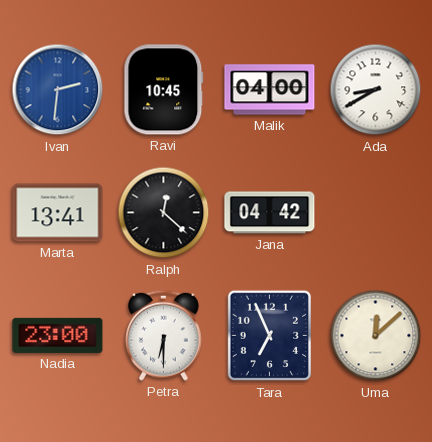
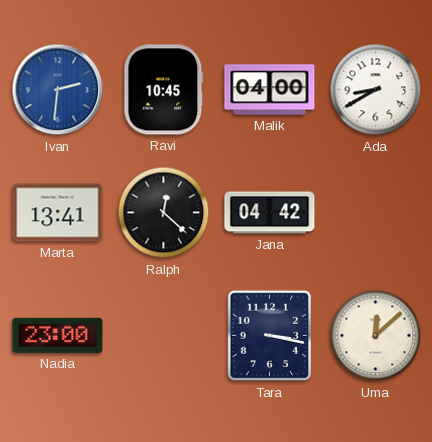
Petra: 6:30 -> none (164, 335)
Tara: 6:56 -> 3:17 (270, 336)
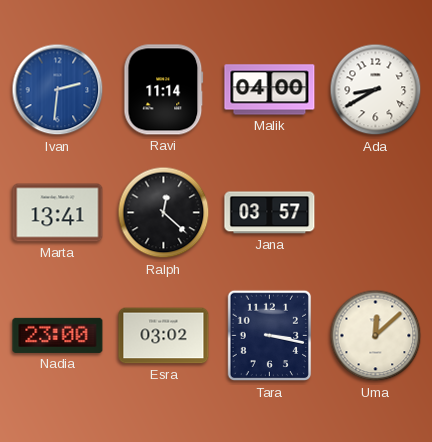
Ravi: 10:45 -> 11:14 (164, 90)
Jana: 04:42 -> 03:57 (270, 213)
Esra: none -> 03:02 (164, 336)
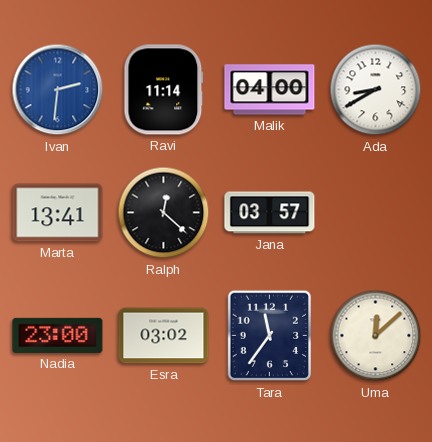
Tara: 3:17 -> 11:36 (270, 336)
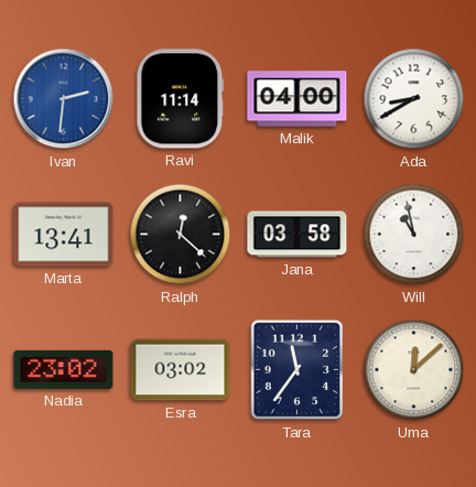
Jana: 03:57 -> 03:58 (297, 235)
Will: none -> 10:58 (414, 235)
Nadia: 23:00 -> 23:02 (64, 369)
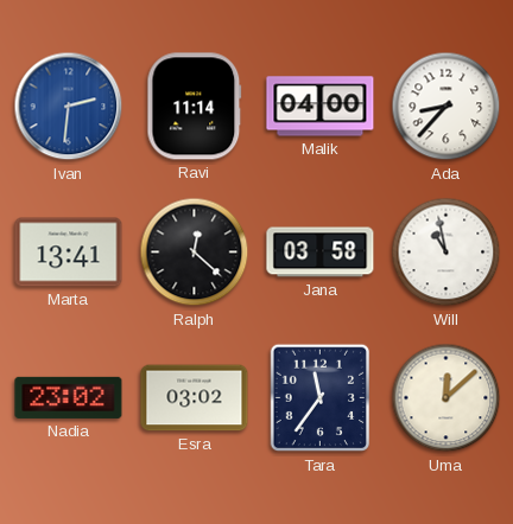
Ada: 8:40 -> 8:37 (446, 107)
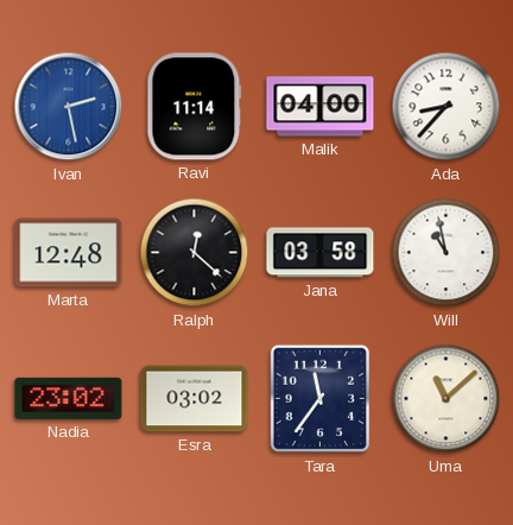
Ivan: 2:31 -> 2:28 (69, 107)
Marta: 13:41 -> 12:48 (69, 253)
Uma: 12:08 -> 11:08 (446, 399)
